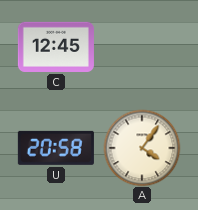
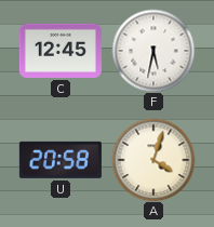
F: none -> 5:32 (153, 51)
A: 4:06 -> 4:03 (153, 160)
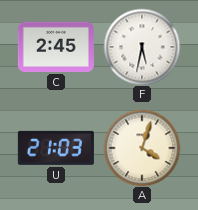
C: 12:45 -> 2:45 (56, 47)
U: 20:58 -> 21:03 (56, 148)
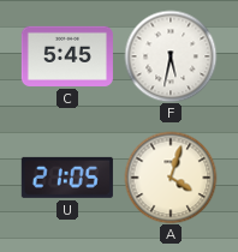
C: 2:45 -> 5:45 (67, 56)
U: 21:03 -> 21:05 (67, 178)
